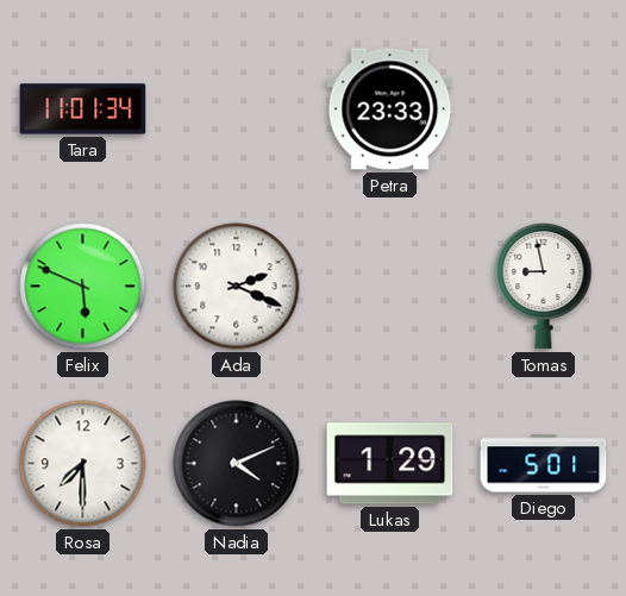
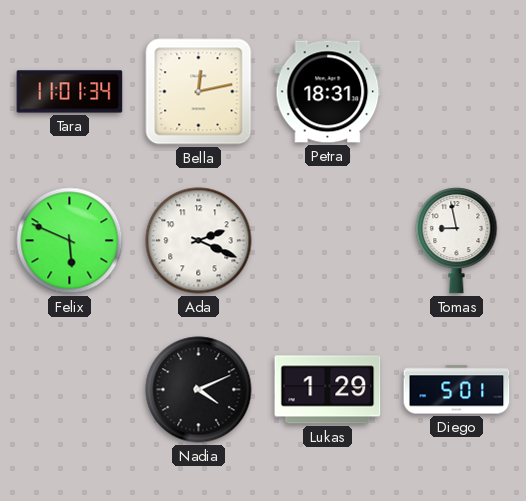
Bella: none -> 12:13 (199, 92)
Petra: 23:33 -> 18:31 (328, 92)
Rosa: 7:30 -> none (83, 464)
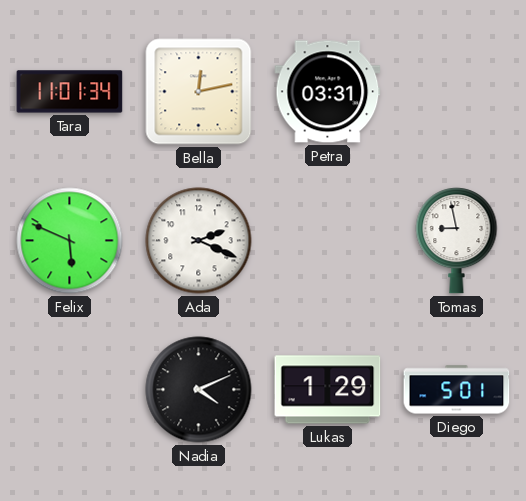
Petra: 18:31 -> 03:31 (328, 92)
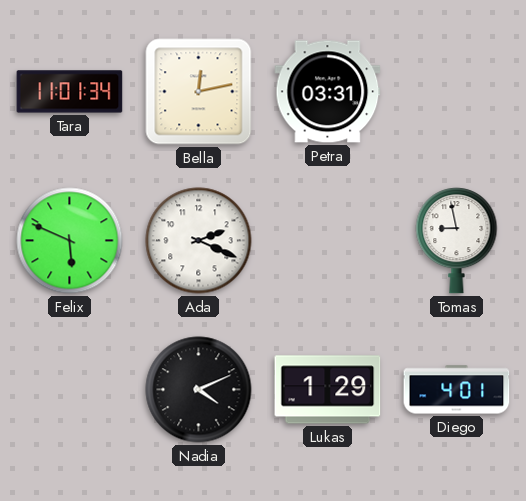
Diego: 5:01 -> 4:01 (457, 390)
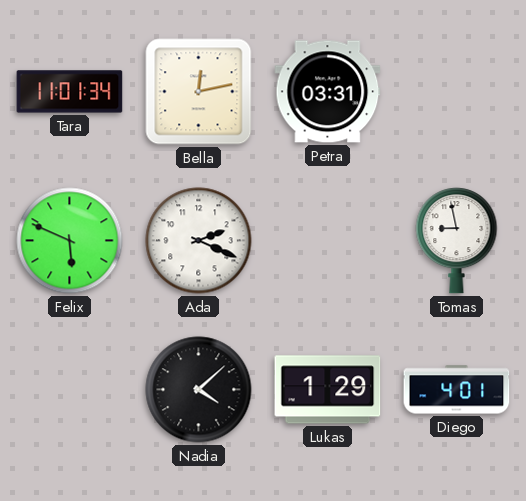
Nadia: 4:11 -> 4:08 (199, 390)
